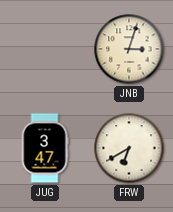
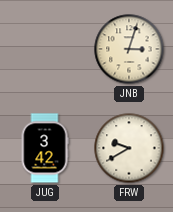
JUG: 3:47 -> 3:42 (45, 148)
FRW: 6:40 -> 9:40 (129, 148)
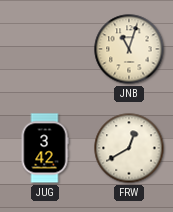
JNB: 3:03 -> 11:03 (129, 49)
FRW: 9:40 -> 12:40 (129, 148)
